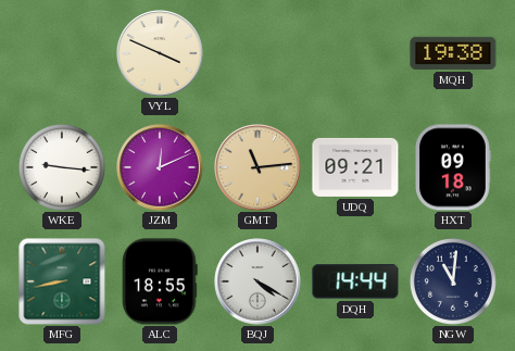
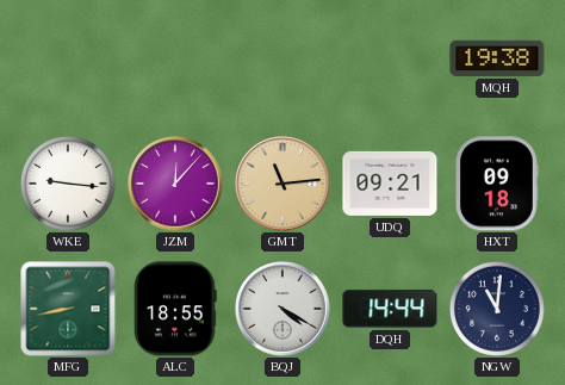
VYL: 3:49 -> none (160, 53)
JZM: 12:11 -> 12:07 (175, 184)
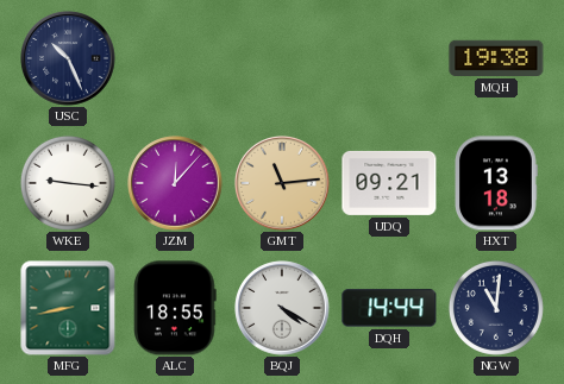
USC: none -> 10:26 (68, 58)
HXT: 09:18 -> 13:18 (496, 183)
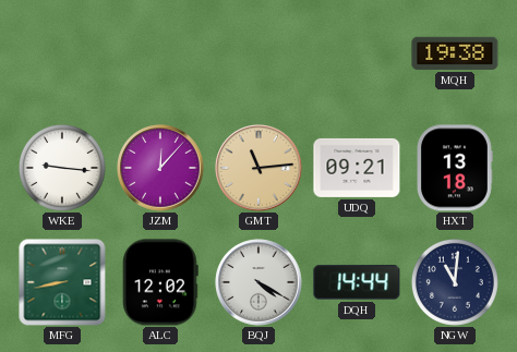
USC: 10:26 -> none (68, 58)
ALC: 18:55 -> 12:02 (160, 282)
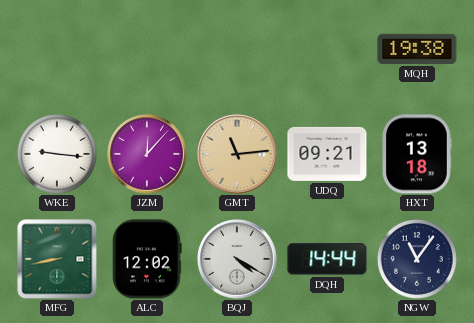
NGW: 11:01 -> 11:06 (417, 259)
